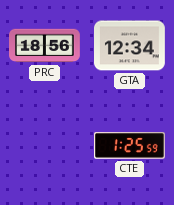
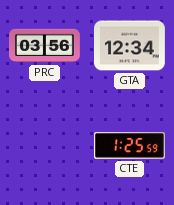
PRC: 18:56 -> 03:56 (45, 46)
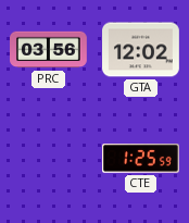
GTA: 12:34 -> 12:02 (141, 50)
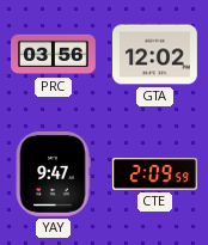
YAY: none -> 9:47 (53, 173)
CTE: 1:25 -> 2:09 (155, 174)
